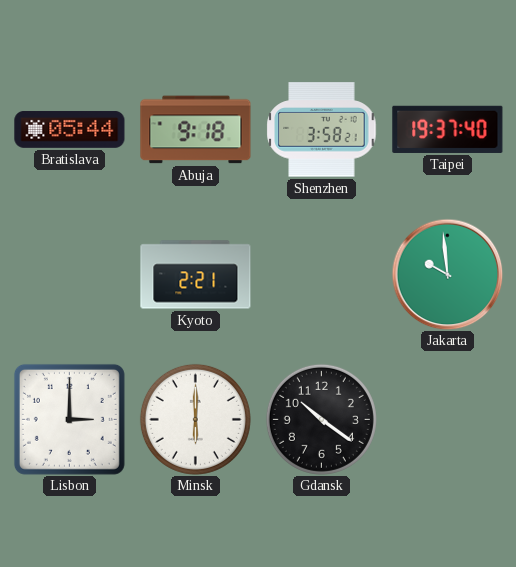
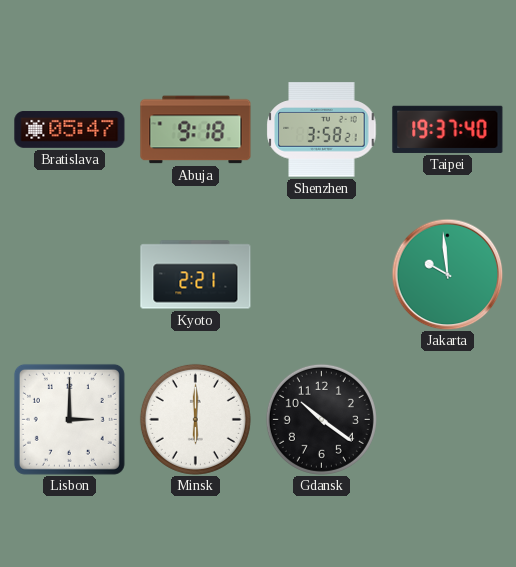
Bratislava: 05:44 -> 05:47 (70, 129)
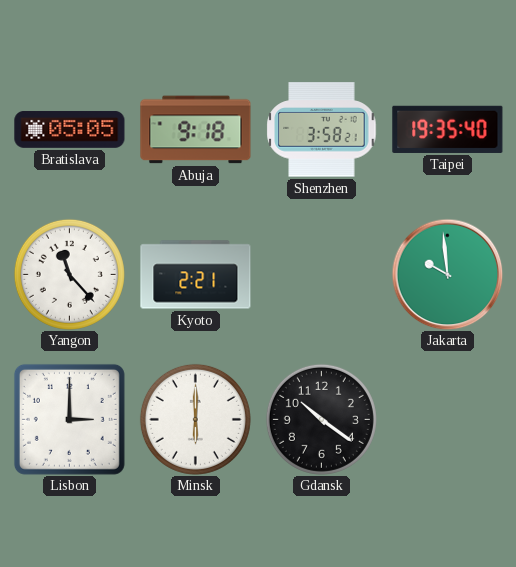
Bratislava: 05:47 -> 05:05 (70, 129)
Taipei: 19:37 -> 19:35 (448, 129)
Yangon: none -> 11:23 (69, 274)
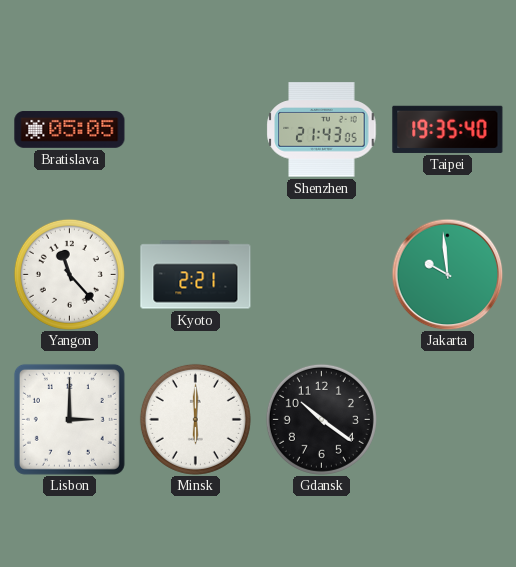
Abuja: 9:18 -> none (196, 130)
Shenzhen: 3:58 -> 21:43 (322, 130)
